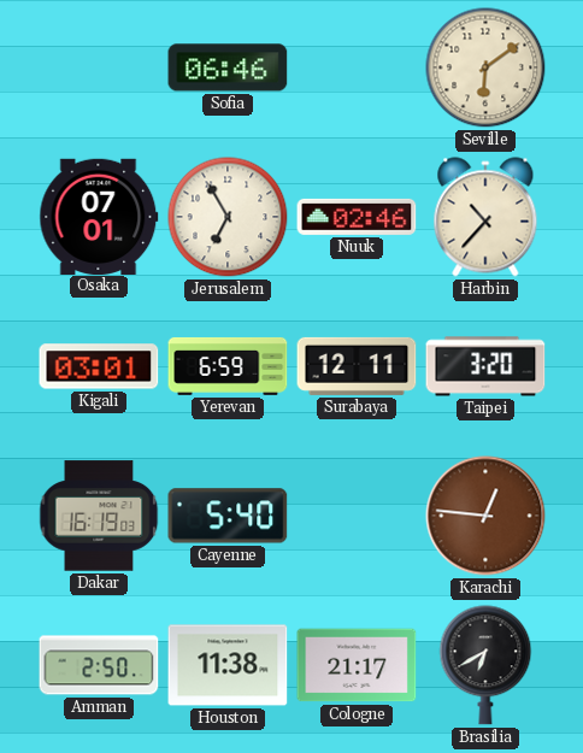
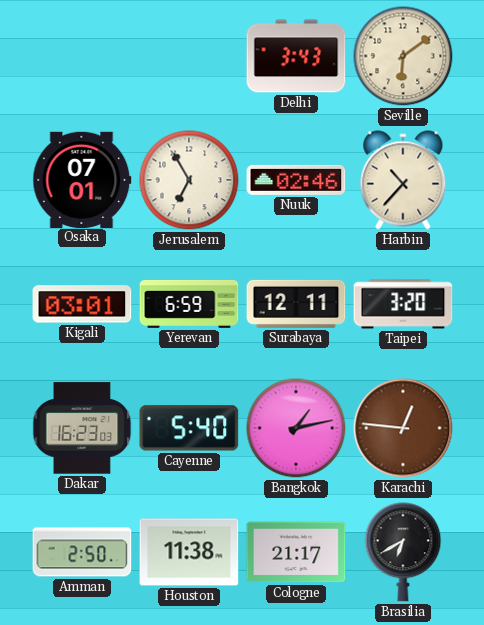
Sofia: 06:46 -> none (228, 67)
Delhi: none -> 3:43 (296, 56)
Dakar: 16:19 -> 16:23 (82, 428)
Bangkok: none -> 1:13 (296, 428)
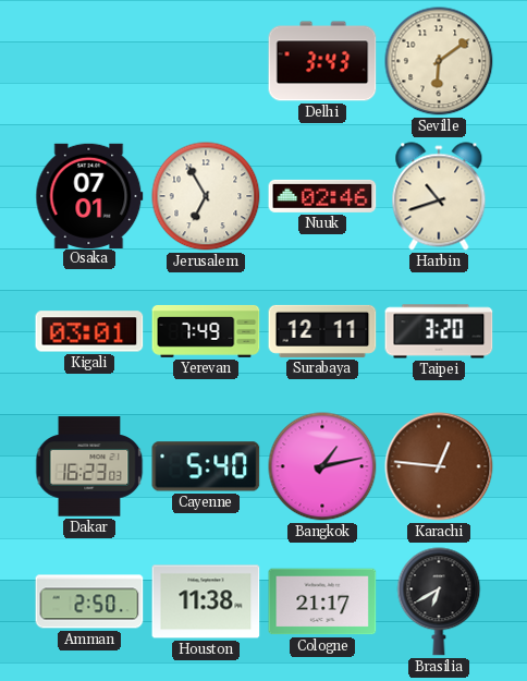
Harbin: 10:37 -> 10:42 (439, 196)
Yerevan: 6:59 -> 7:49 (206, 331)
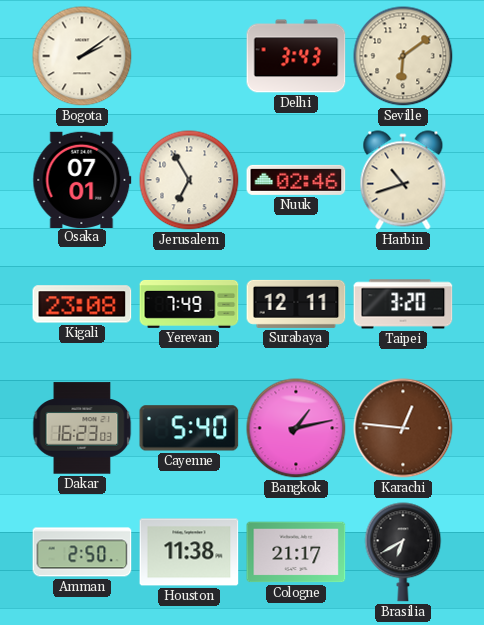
Bogota: none -> 2:09 (82, 56)
Kigali: 03:01 -> 23:08 (82, 304)
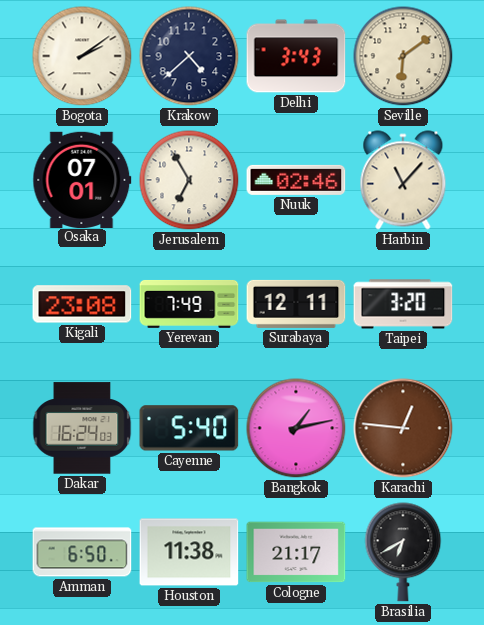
Krakow: none -> 4:38 (189, 56)
Harbin: 10:42 -> 11:07 (403, 180)
Dakar: 16:23 -> 16:24 (82, 428)
Amman: 2:50 -> 6:50 (82, 552)
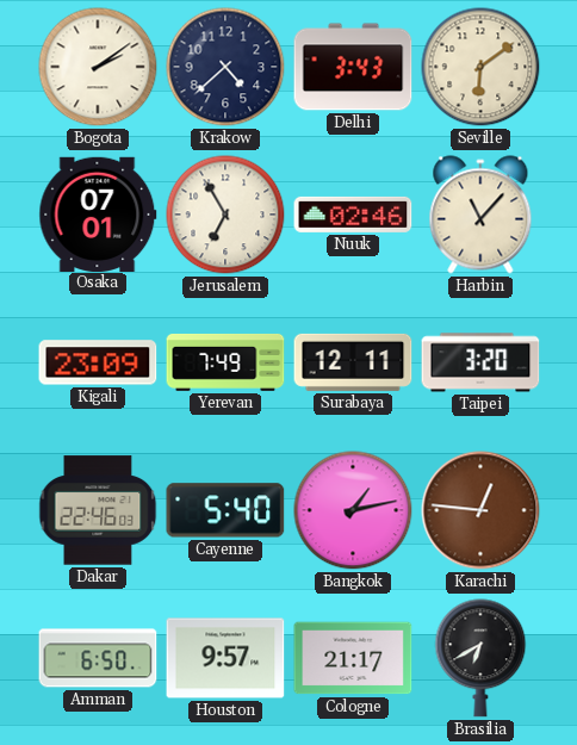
Kigali: 23:08 -> 23:09 (98, 362)
Dakar: 16:24 -> 22:46 (98, 510)
Houston: 11:38 -> 9:57 (225, 658)
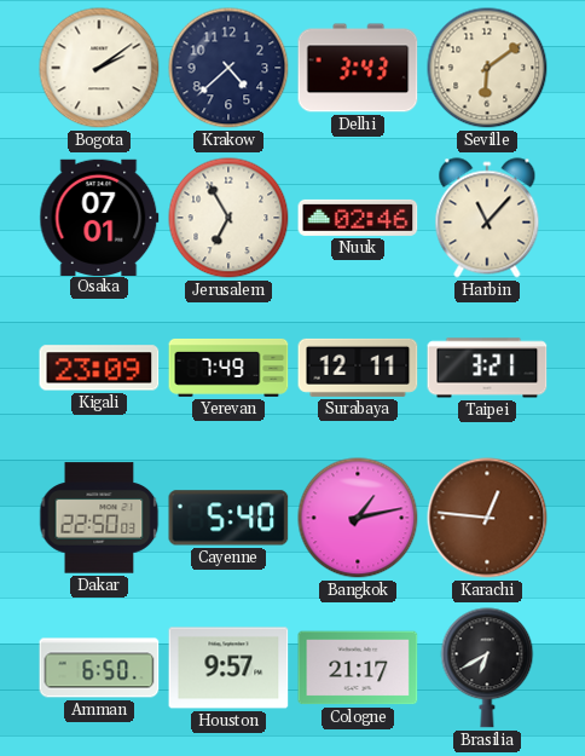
Taipei: 3:20 -> 3:21 (487, 368)
Dakar: 22:46 -> 22:50 (99, 518)
